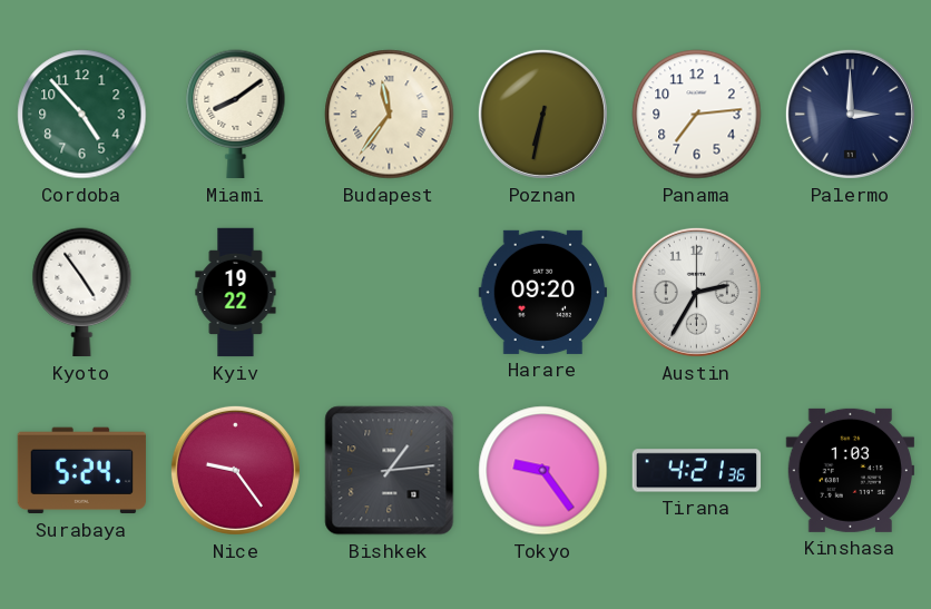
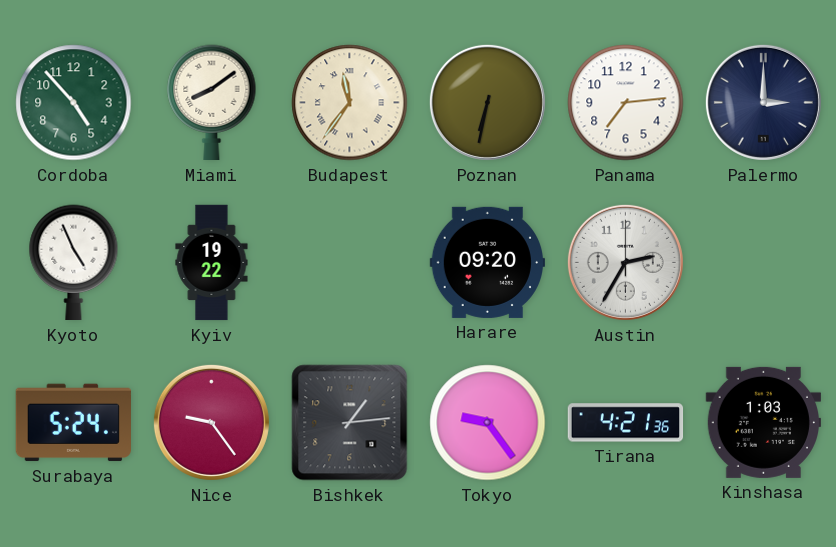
Kyoto: 4:54 -> 4:56 (74, 263)
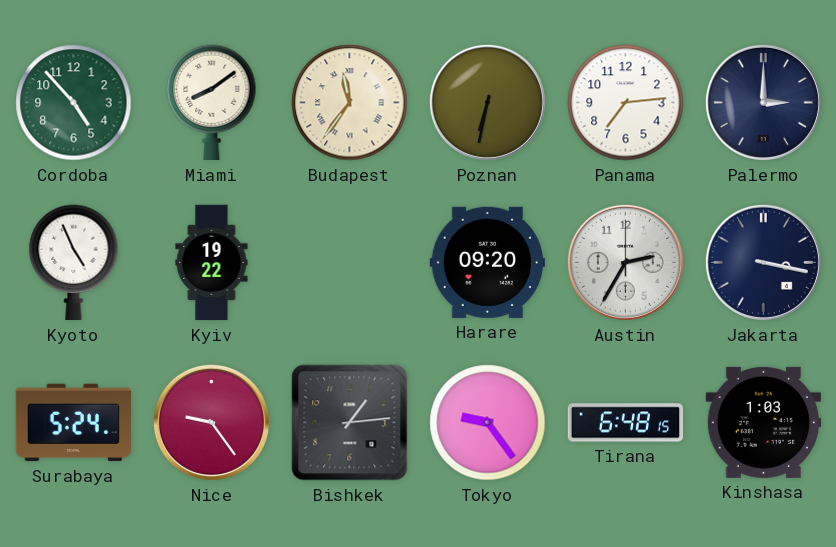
Jakarta: none -> 3:17 (763, 262)
Tirana: 4:21 -> 6:48 (626, 423)
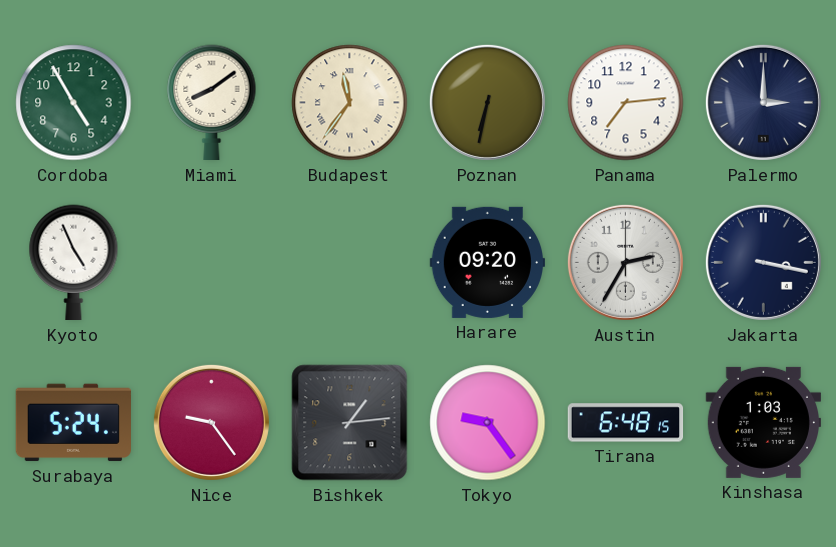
Cordoba: 4:53 -> 4:55 (74, 103)
Kyiv: 19:22 -> none (212, 263)
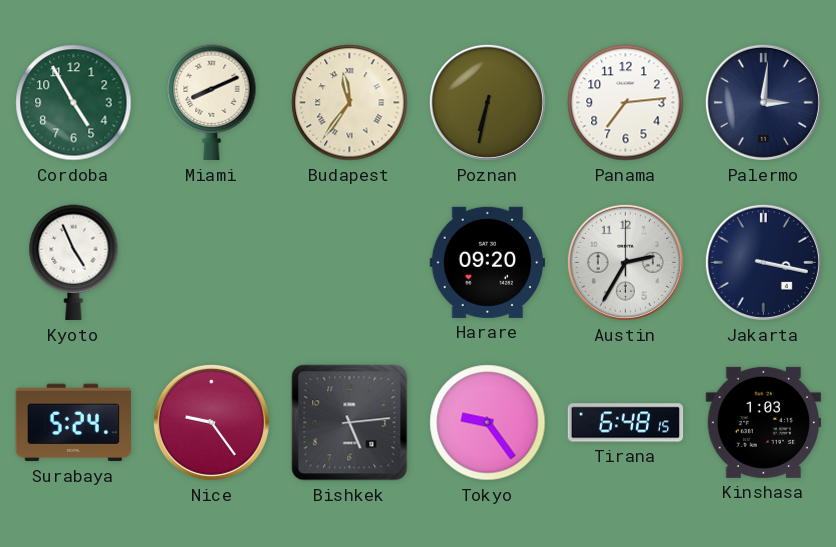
Miami: 8:09 -> 8:11 (212, 103)
Palermo: 3:00 -> 3:01 (763, 102)
Bishkek: 1:14 -> 5:14 (350, 423)
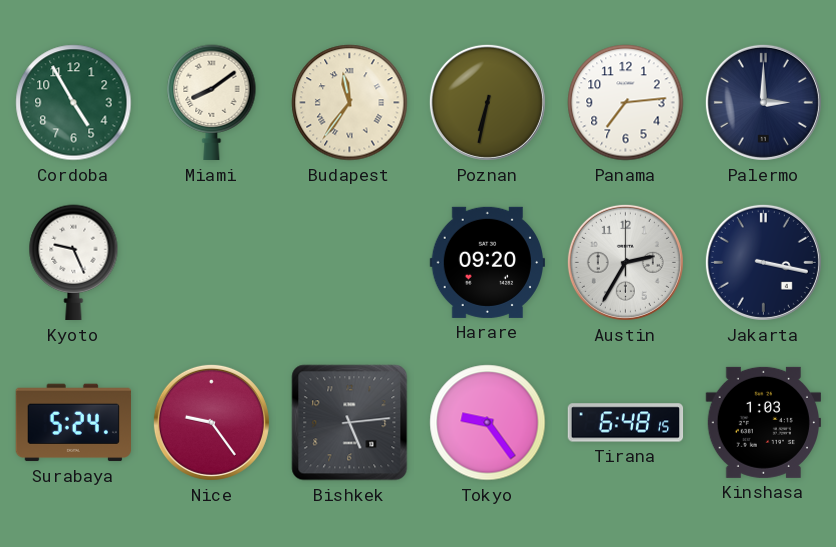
Miami: 8:11 -> 8:09 (212, 103)
Palermo: 3:01 -> 3:00 (763, 102)
Kyoto: 4:56 -> 9:26 (74, 263)
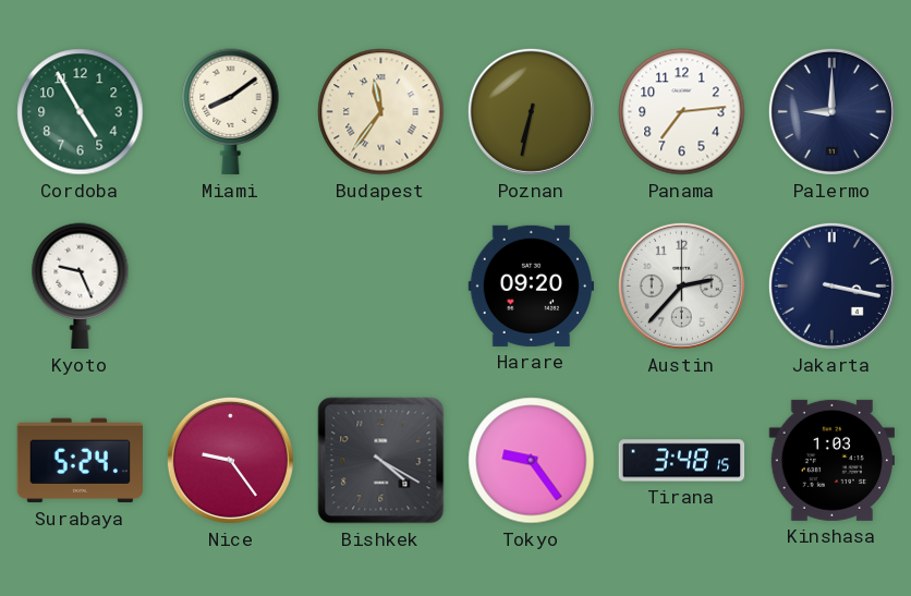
Palermo: 3:00 -> 9:00 (831, 111)
Austin: 2:35 -> 2:37 (681, 285)
Bishkek: 5:14 -> 4:20 (381, 461)
Tirana: 6:48 -> 3:48 (682, 461)
